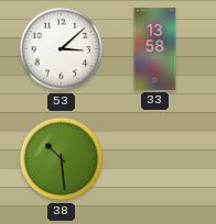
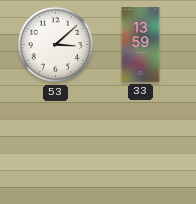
33: 13:58 -> 13:59 (141, 45)
38: 10:29 -> none (62, 159)
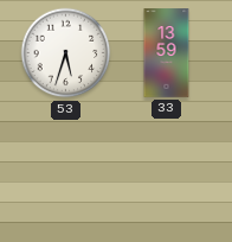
53: 3:08 -> 5:33 (66, 53)
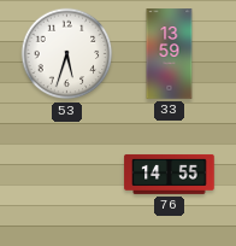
76: none -> 14:55 (170, 174)
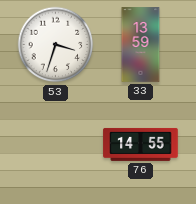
53: 5:33 -> 3:33 (56, 45)
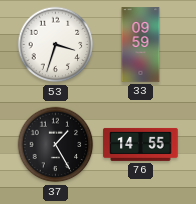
33: 13:59 -> 09:59 (141, 45)
37: none -> 1:25 (56, 145)
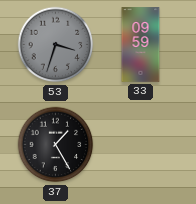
53 dial: white -> grey (56, 45)
76: 14:55 -> none (141, 144)
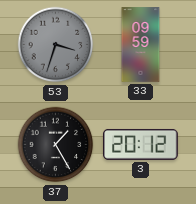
3: none -> 20:12 (141, 144)
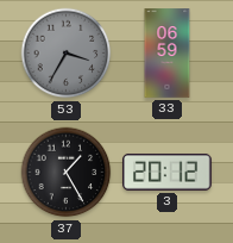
53: 3:33 -> 3:35 (67, 54)
33: 09:59 -> 06:59 (168, 54)
